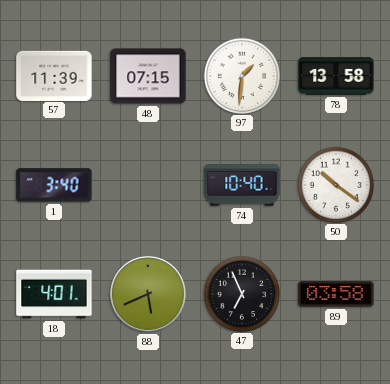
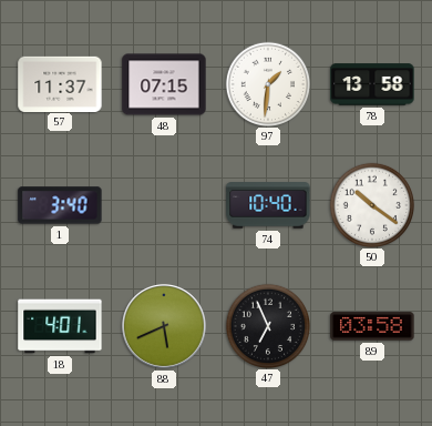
57: 11:39 -> 11:37 (60, 83)
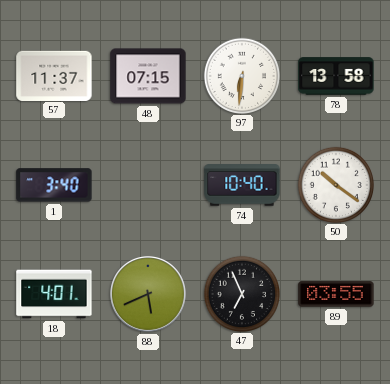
97: 1:31 -> 6:31 (241, 75)
89: 03:58 -> 03:55 (336, 294)
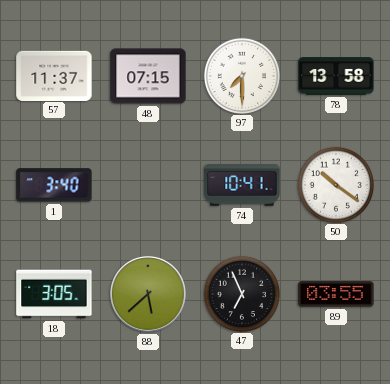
97: 6:31 -> 7:30 (241, 75)
74: 10:40 -> 10:41 (242, 185)
18: 4:01 -> 3:05 (54, 294)
88: 5:41 -> 5:38 (148, 294)
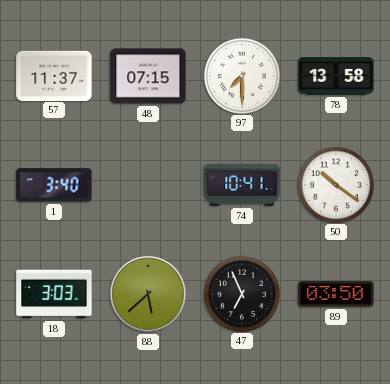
18: 3:05 -> 3:03 (54, 294)
89: 03:55 -> 03:50 (336, 294)
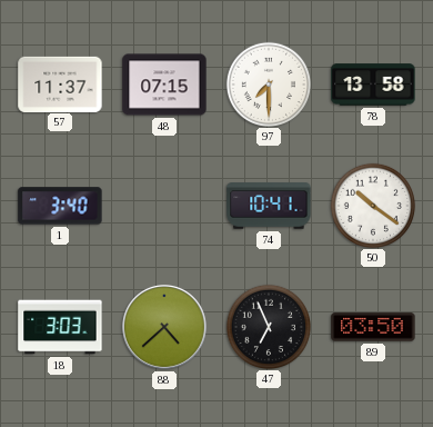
88: 5:38 -> 4:38 (164, 327)
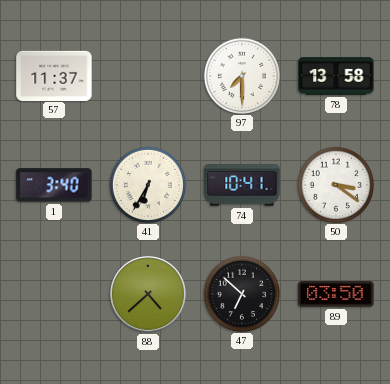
48: 07:15 -> none (164, 85)
41: none -> 6:35 (147, 184)
50: 10:21 -> 3:21 (335, 184)
18: 3:03 -> none (60, 327)
47: 6:56 -> 6:52 (241, 293)
